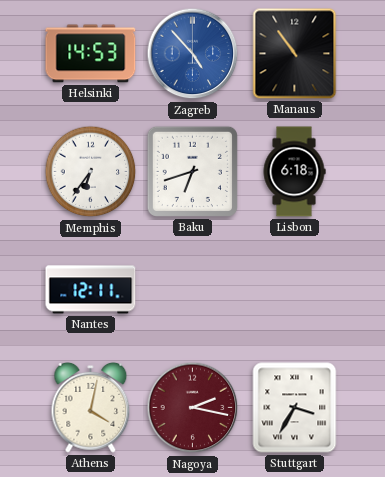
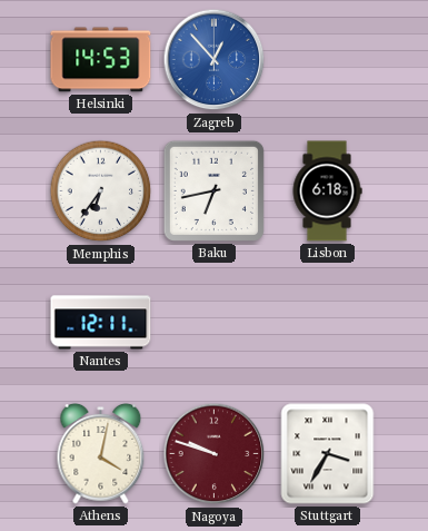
Zagreb: 4:53 -> 12:53 (215, 60)
Manaus: 10:54 -> none (295, 54)
Baku: 6:42 -> 6:43 (213, 190)
Nagoya: 2:17 -> 9:48 (215, 454)
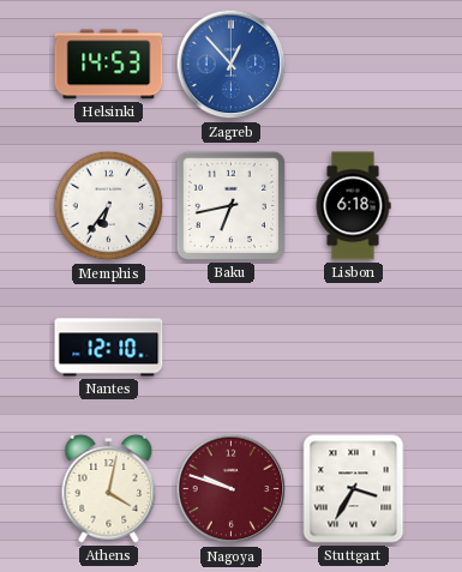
Nantes: 12:11 -> 12:10 (109, 348)
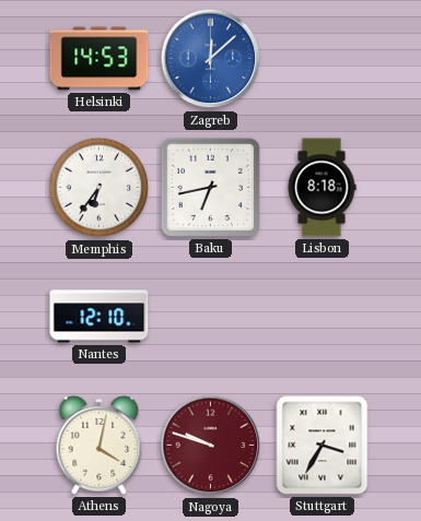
Zagreb: 12:53 -> 12:08 (211, 59)
Lisbon: 6:18 -> 8:18 (321, 188)
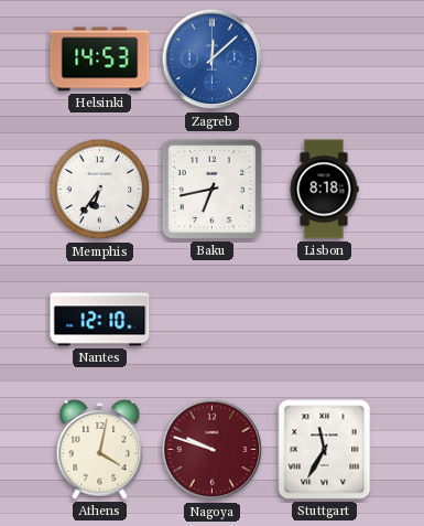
Stuttgart: 3:35 -> 11:35 (325, 450)
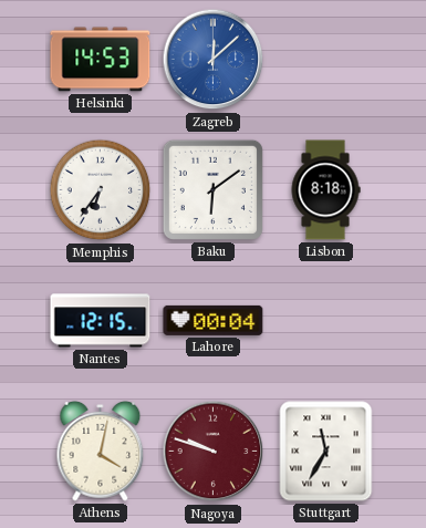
Baku: 6:43 -> 6:09 (212, 189)
Nantes: 12:10 -> 12:15 (101, 321)
Lahore: none -> 00:04 (214, 320)
